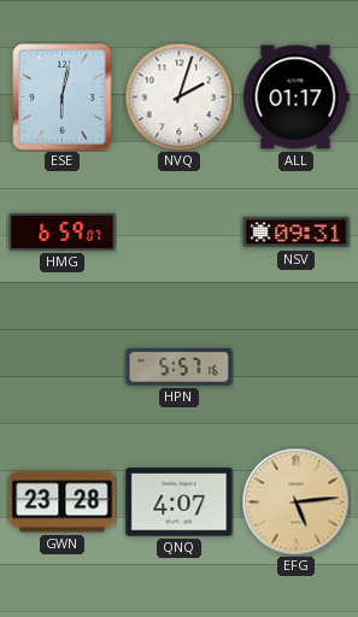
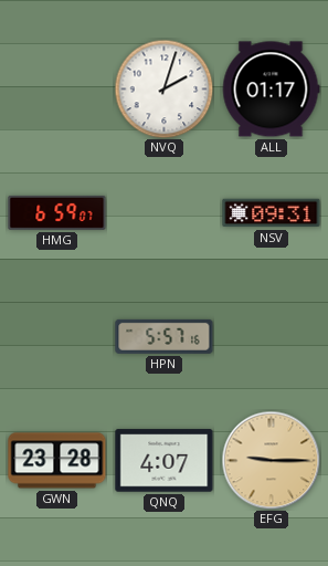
ESE: 6:02 -> none (63, 98)
EFG: 5:14 -> 9:15 (271, 460)
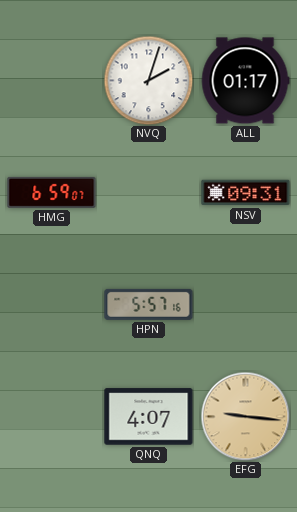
GWN: 23:28 -> none (57, 461)
EFG: 9:15 -> 9:16 (245, 416)
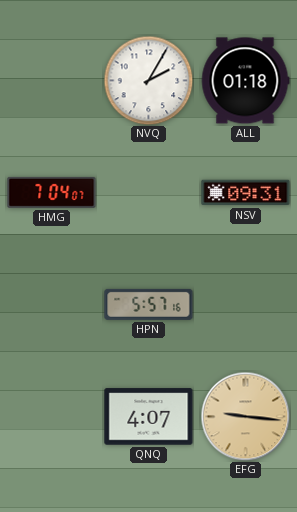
NVQ: 2:03 -> 2:05 (148, 80)
ALL: 01:17 -> 01:18 (245, 81)
HMG: 6:59 -> 7:04 (52, 192)
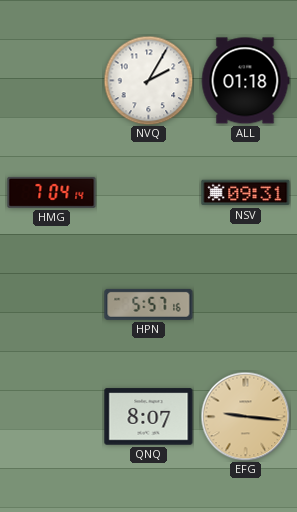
HMG: 7:04:07 -> 7:04:14 (52, 192)
QNQ: 4:07 -> 8:07 (149, 417)
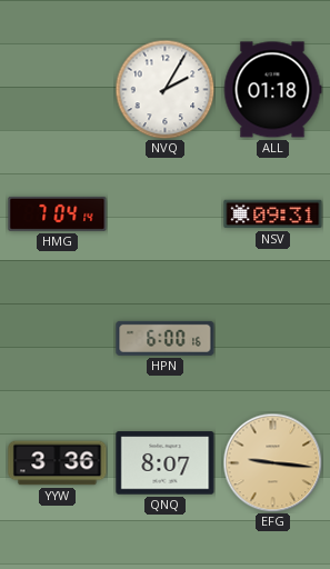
HPN: 5:57 -> 6:00 (166, 338)
YYW: none -> 3:36 (58, 463)
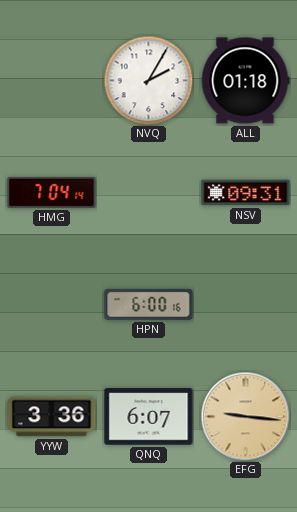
QNQ: 8:07 -> 6:07 (149, 417)
